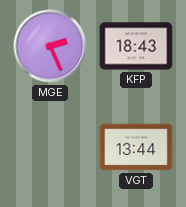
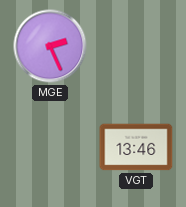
KFP: 18:43 -> none (136, 46)
VGT: 13:44 -> 13:46 (136, 147)
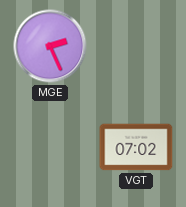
VGT: 13:46 -> 07:02 (136, 147)
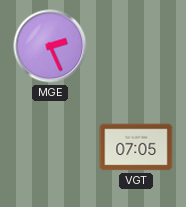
VGT: 07:02 -> 07:05 (136, 147)
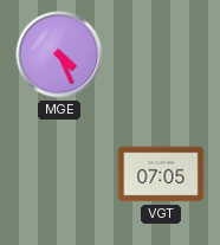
MGE: 2:26 -> 4:26 (59, 54)
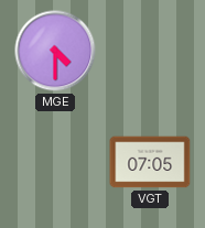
MGE: 4:26 -> 4:30 (55, 51)
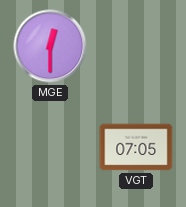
MGE: 4:30 -> 12:30 (50, 46)
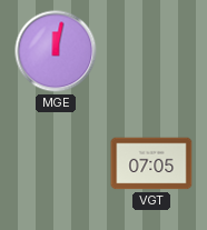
MGE: 12:30 -> 12:02 (56, 51)
